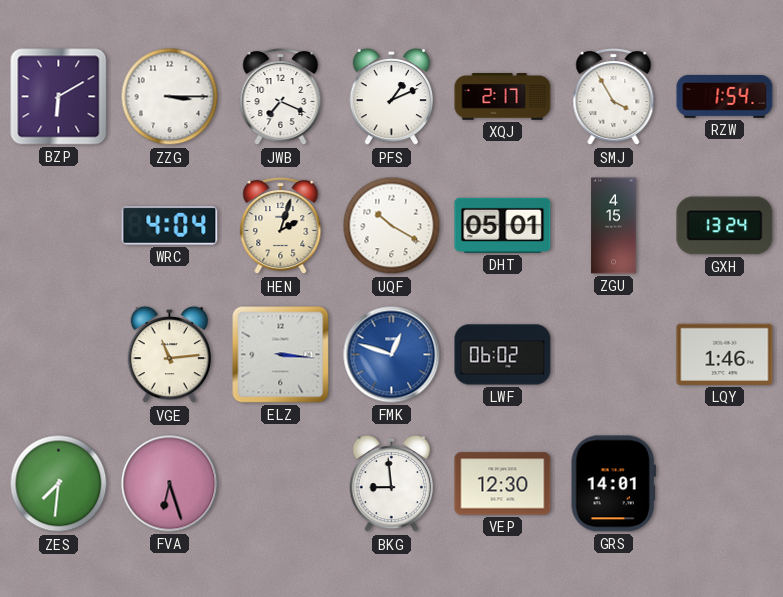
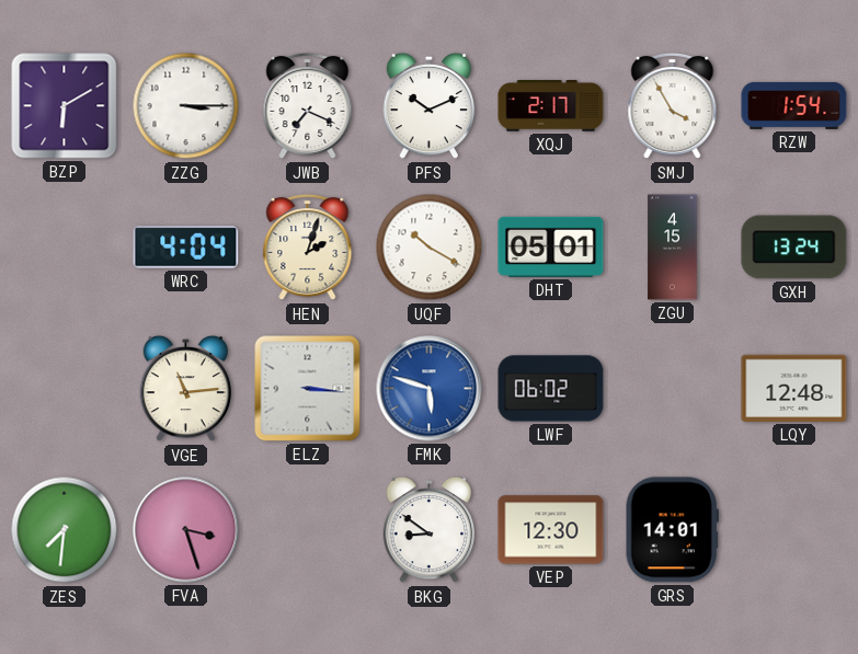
PFS: 1:11 -> 10:11 (430, 106)
FMK: 12:48 -> 5:48 (430, 389)
LQY: 1:46 -> 12:48 (794, 388)
FVA: 6:27 -> 3:27 (186, 530)
BKG: 8:59 -> 8:51 (430, 530)
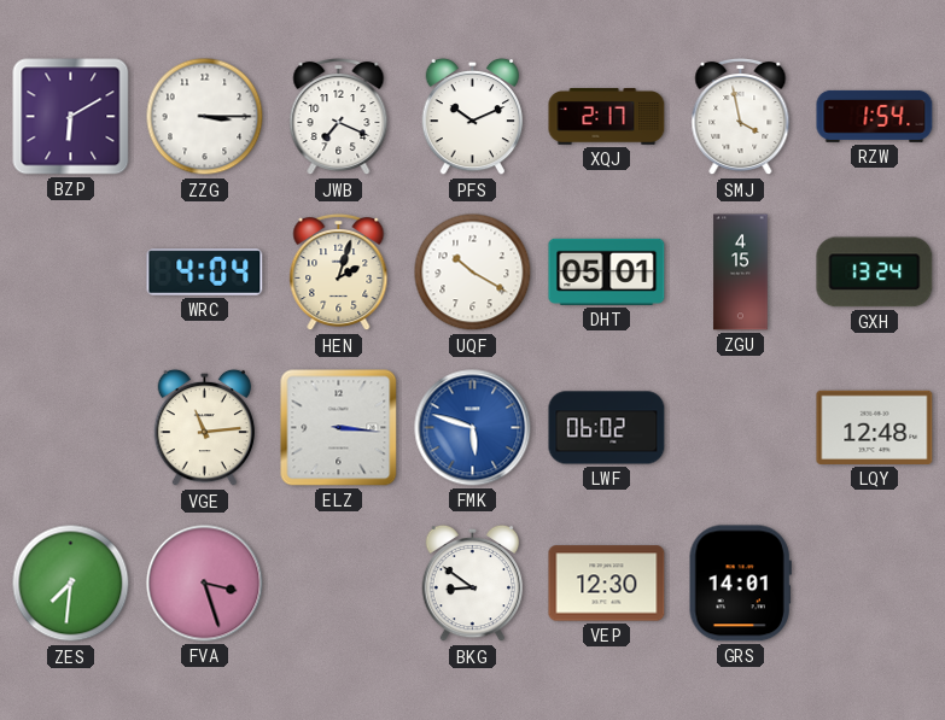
SMJ: 3:55 -> 3:58 (741, 117)
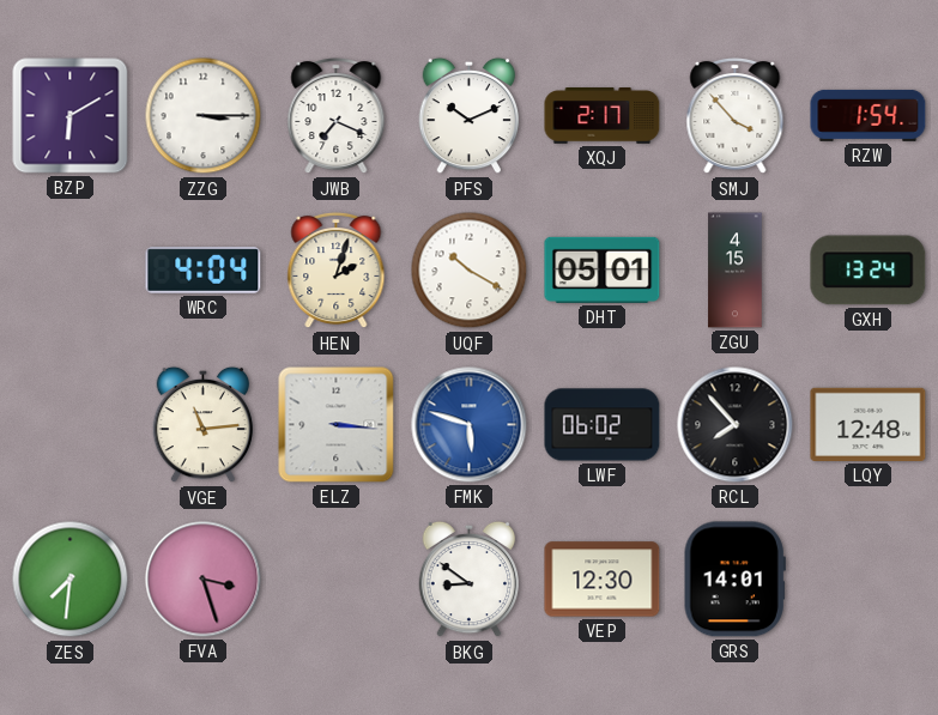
SMJ: 3:58 -> 3:53 (736, 116)
RCL: none -> 7:53 (736, 425)
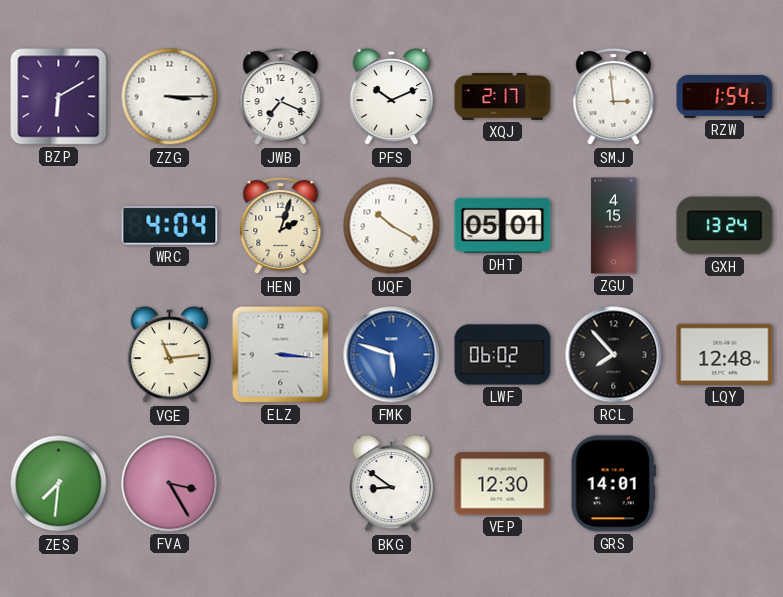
SMJ: 3:53 -> 2:59 (614, 97)
FVA: 3:27 -> 3:25 (170, 484)
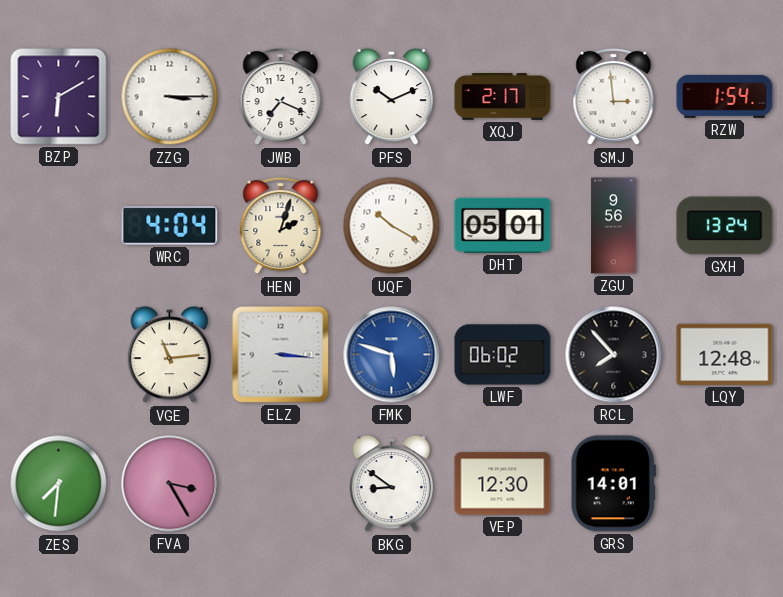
ZGU: 4:15 -> 9:56 (614, 226)
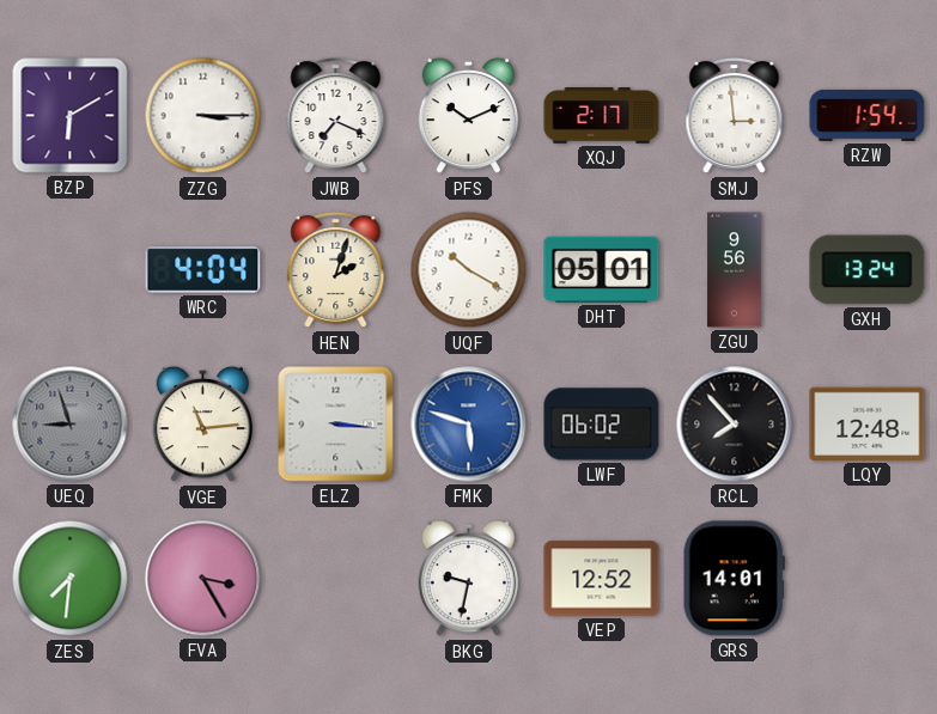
UEQ: none -> 8:57 (71, 425)
BKG: 8:51 -> 9:32 (469, 579)
VEP: 12:30 -> 12:52 (602, 579)
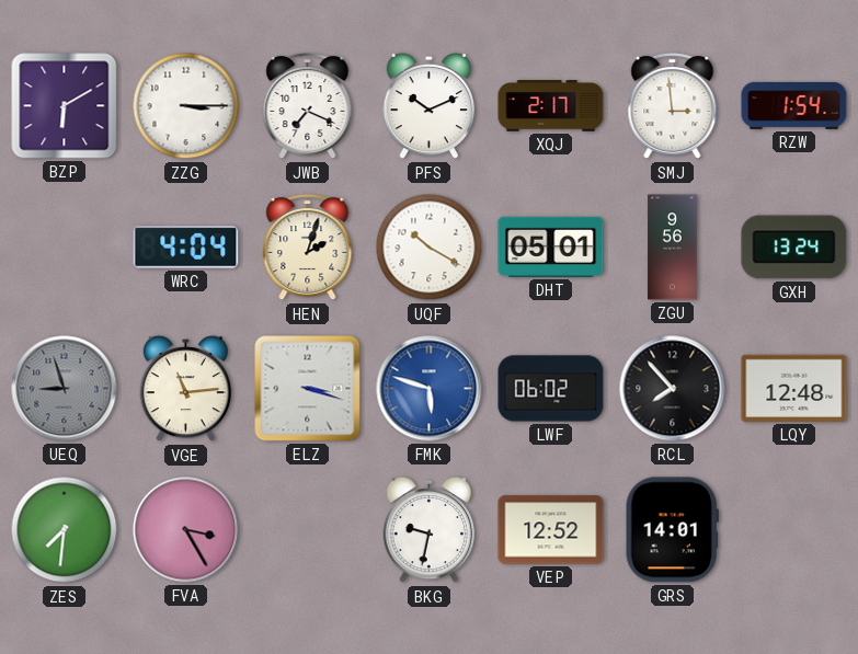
ELZ: 3:16 -> 3:18 (308, 389)
